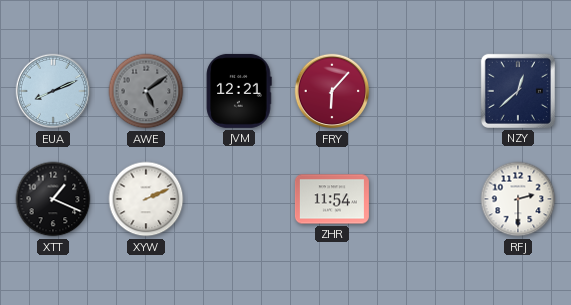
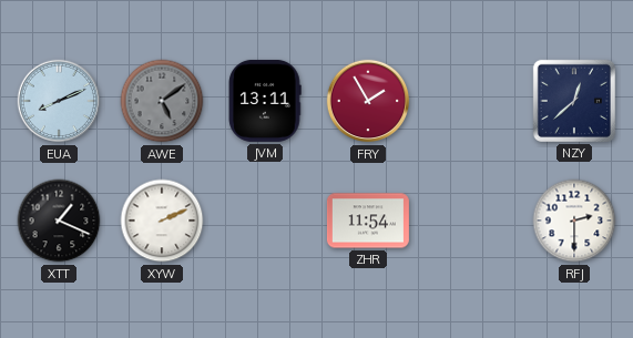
JVM: 12:21 -> 13:11 (265, 101)
FRY: 6:07 -> 1:55 (368, 101)
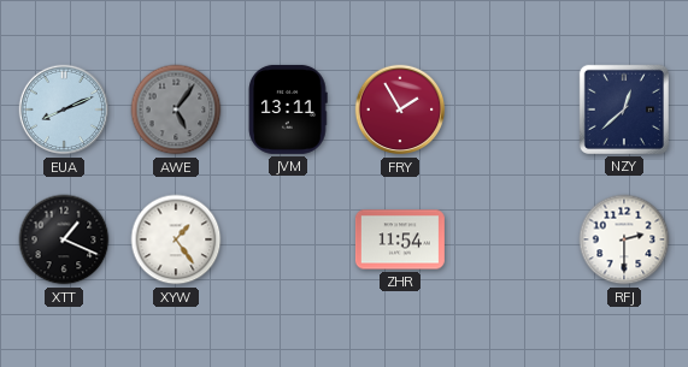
AWE: 5:09 -> 5:06 (176, 109)
XYW: 2:11 -> 1:24 (176, 239)
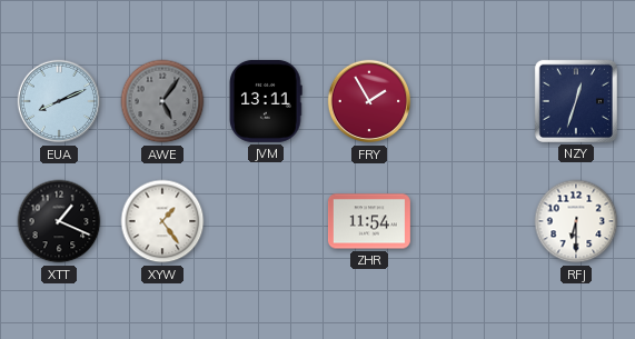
NZY: 12:38 -> 12:33 (576, 101)
RFJ: 2:30 -> 6:30 (576, 221)
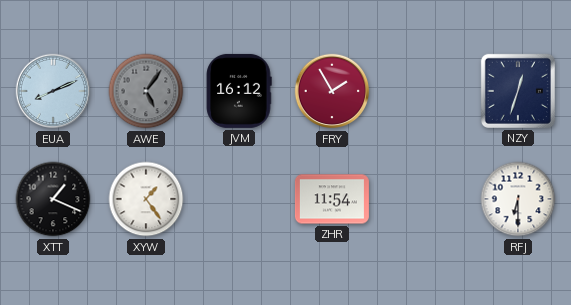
JVM: 13:11 -> 16:12 (239, 91)
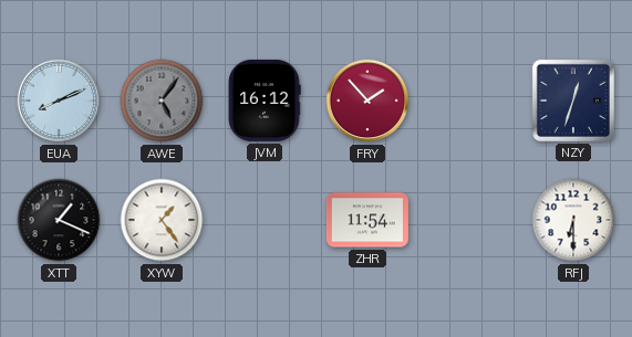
FRY: 1:55 -> 1:53 (367, 101)
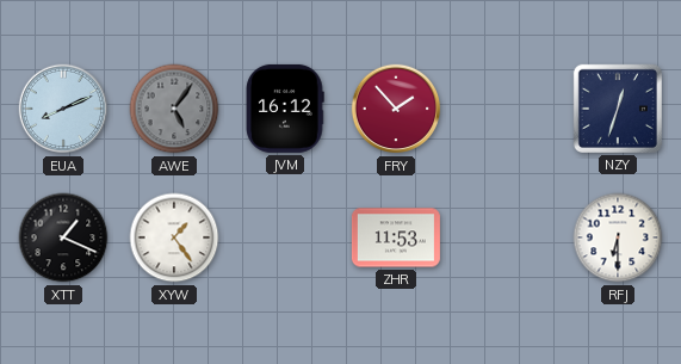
ZHR: 11:54 -> 11:53 (396, 237)
